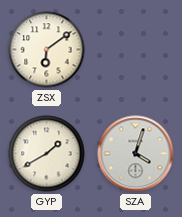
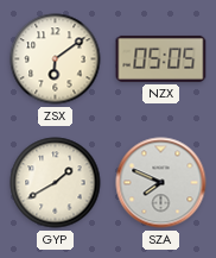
NZX: none -> 05:05 (161, 58)
SZA: 4:03 -> 7:49 (161, 183)
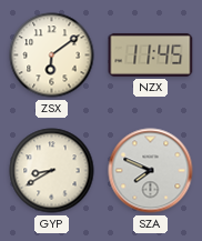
NZX: 05:05 -> 11:45 (151, 54)
GYP: 1:40 -> 8:40 (52, 171)
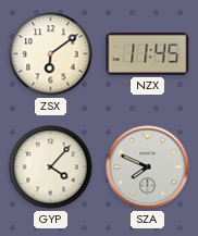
GYP: 8:40 -> 4:07 (51, 167)
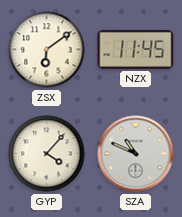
SZA: 7:49 -> 10:49 (136, 154)
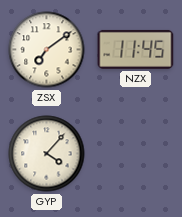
ZSX: 6:09 -> 7:09 (47, 50)
SZA: 10:49 -> none (136, 154)
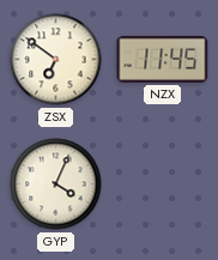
ZSX: 7:09 -> 6:51 (56, 60)
GYP: 4:07 -> 4:04 (56, 185)
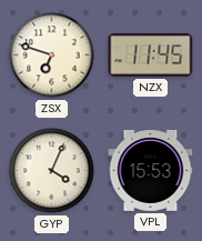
ZSX: 6:51 -> 6:48 (52, 56)
VPL: none -> 15:53 (151, 170)
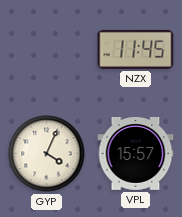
ZSX: 6:48 -> none (52, 56)
VPL: 15:53 -> 15:57 (136, 153)
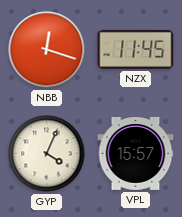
NBB: none -> 12:18 (47, 50)
